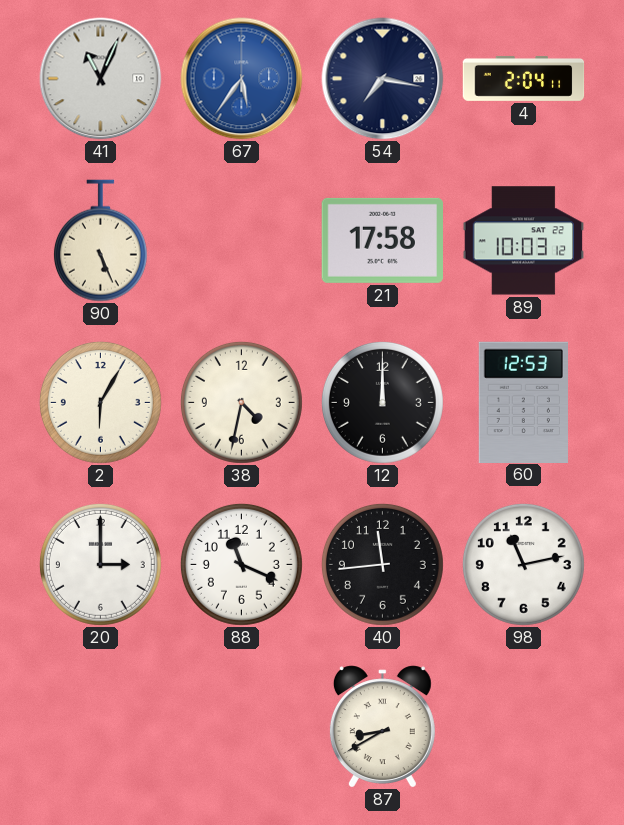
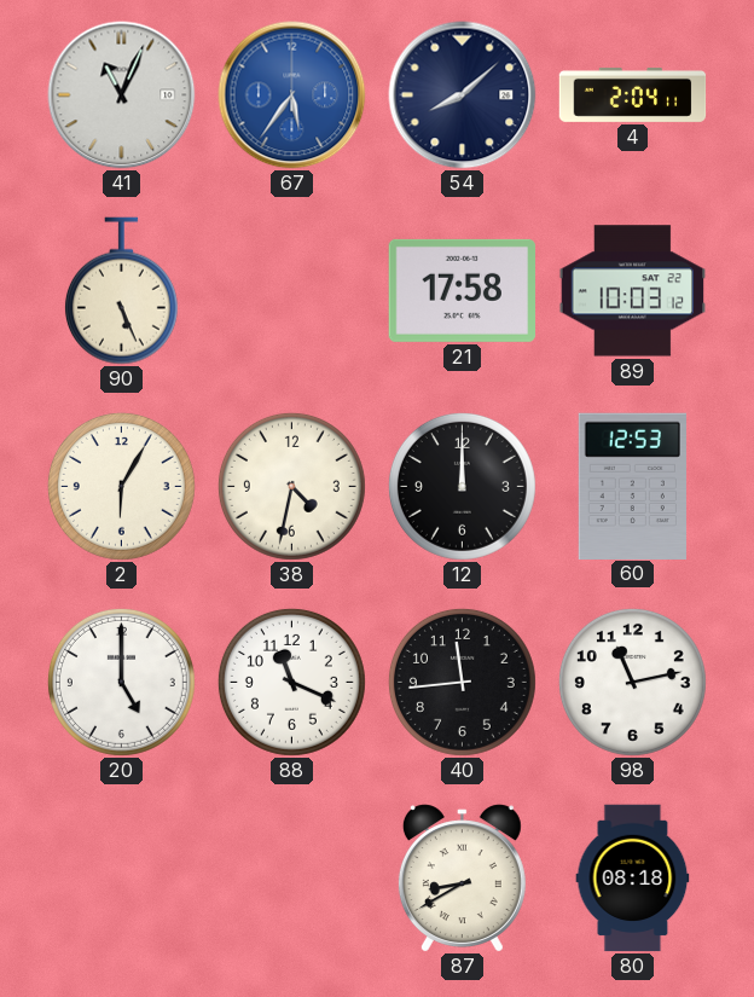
54: 7:17 -> 8:08 (463, 95)
20: 3:00 -> 5:00 (121, 682)
80: none -> 08:18 (633, 879)
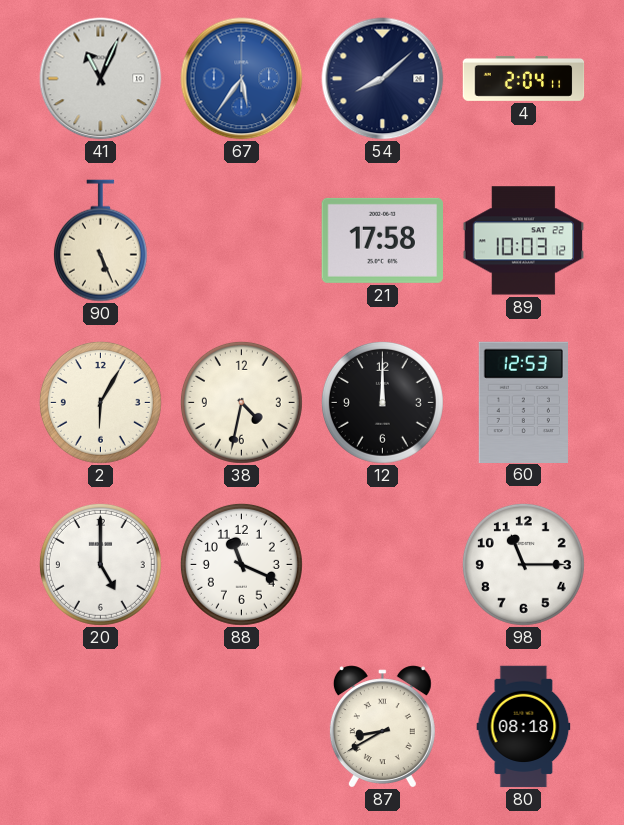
40: 11:44 -> none (462, 682)
98: 11:13 -> 11:15 (523, 564)
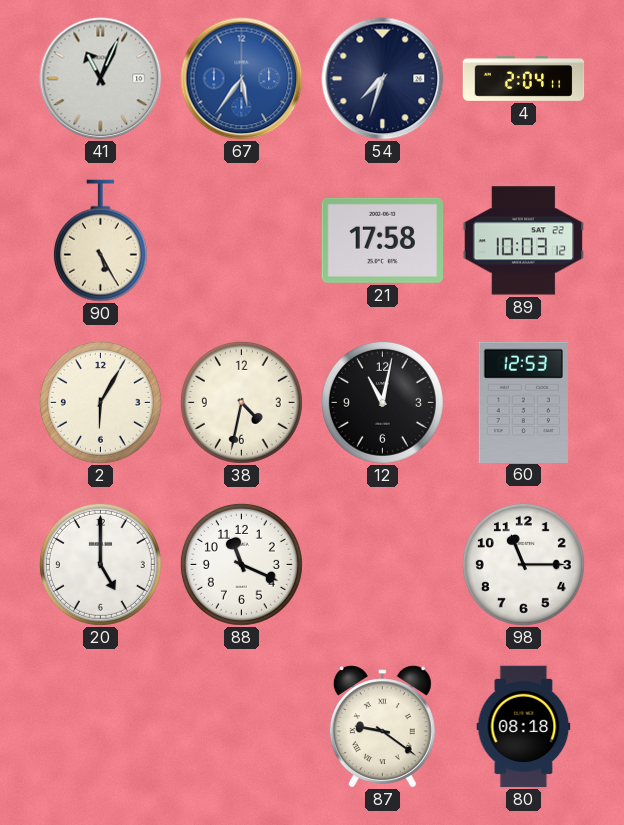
54: 8:08 -> 7:33 (383, 79)
90: 5:26 -> 5:25 (100, 241)
12: 12:00 -> 11:02 (382, 402)
87: 8:40 -> 9:21 (382, 727)
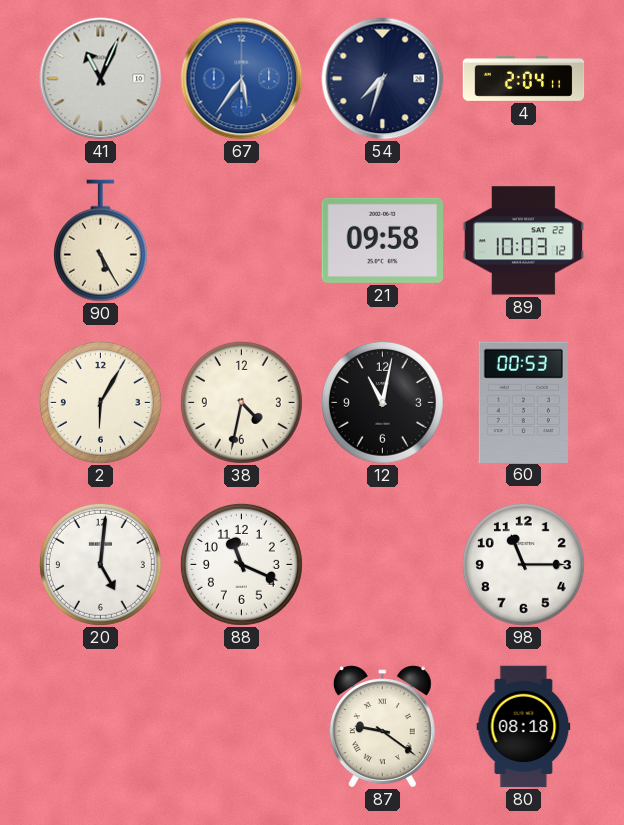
21: 17:58 -> 09:58 (382, 240)
60: 12:53 -> 00:53 (523, 402)
20: 5:00 -> 5:01 (100, 564)
